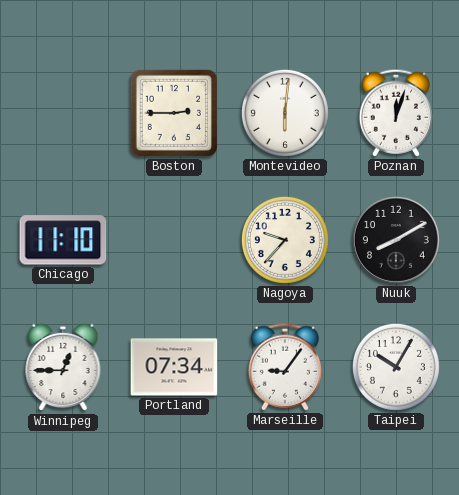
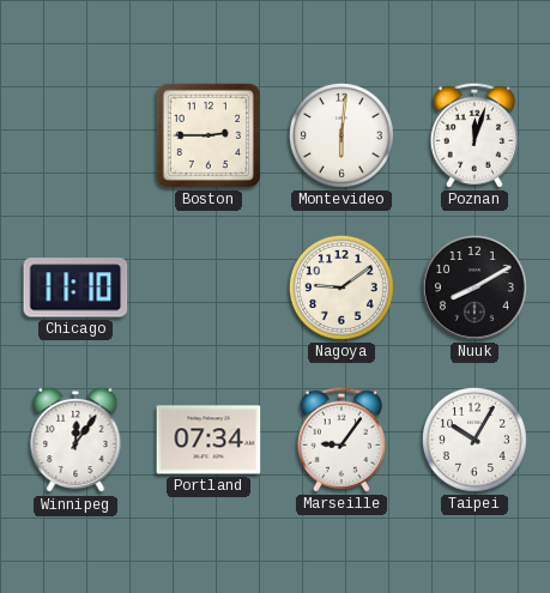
Nagoya: 9:37 -> 9:09 (342, 288)
Winnipeg: 12:45 -> 12:06 (75, 440)
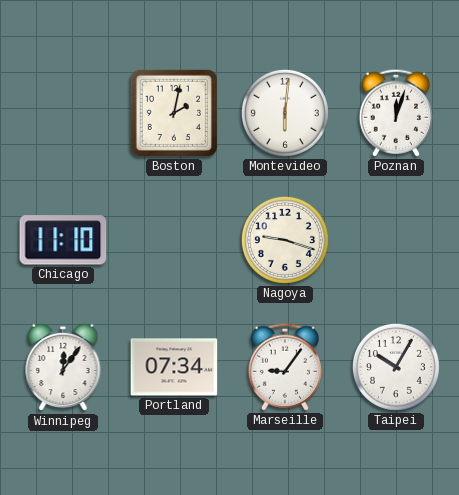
Boston: 2:45 -> 2:02 (174, 113)
Nagoya: 9:09 -> 9:18 (285, 240)
Nuuk: 8:10 -> none (475, 288)
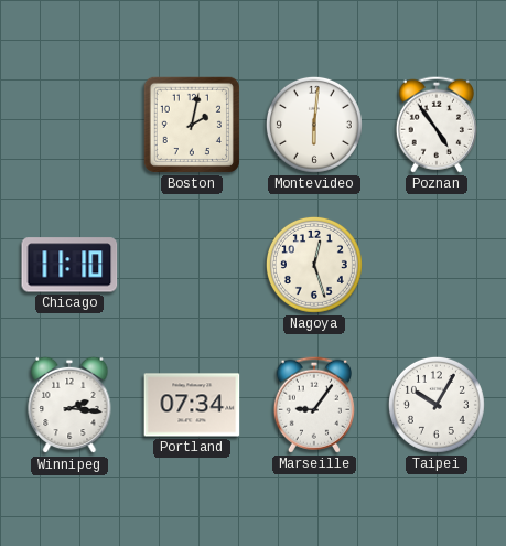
Poznan: 12:03 -> 4:54 (437, 125)
Nagoya: 9:18 -> 12:27 (314, 265)
Winnipeg: 12:06 -> 2:16 (69, 405)
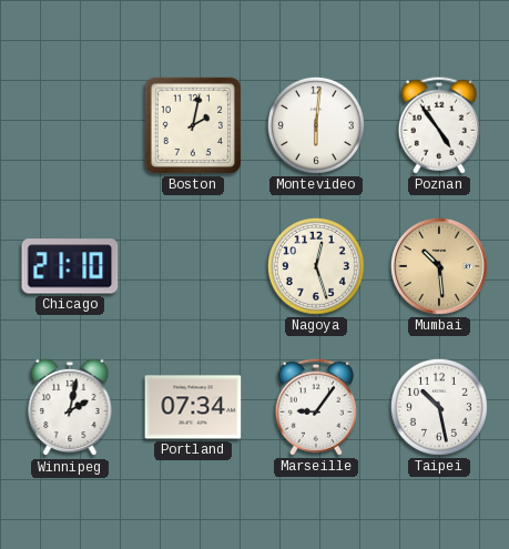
Chicago: 11:10 -> 21:10 (70, 266)
Mumbai: none -> 10:29 (439, 266)
Winnipeg: 2:16 -> 2:02 (70, 407)
Taipei: 10:05 -> 10:28 (439, 407)
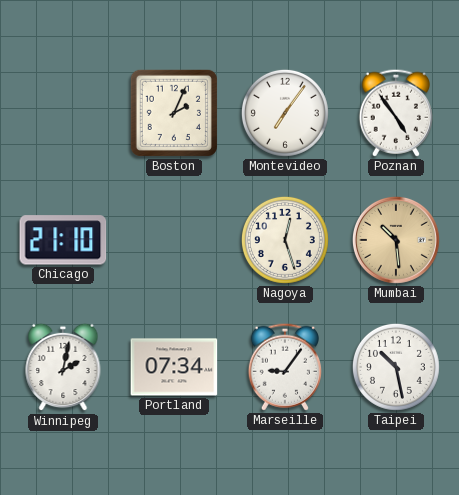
Boston: 2:02 -> 2:04 (174, 113)
Montevideo: 6:01 -> 7:06 (285, 113)
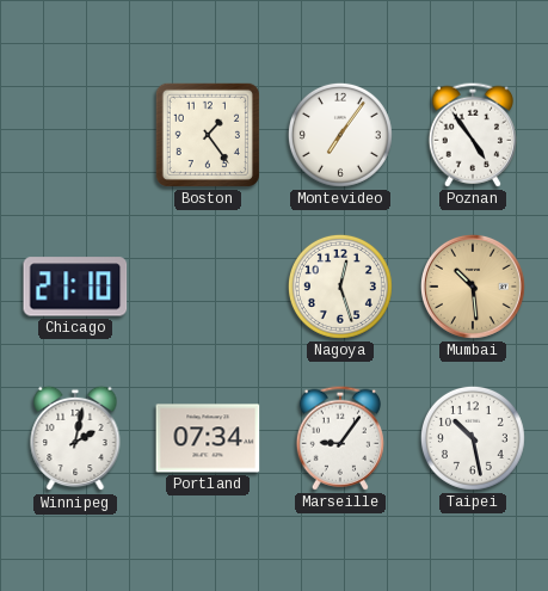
Boston: 2:04 -> 1:24 (208, 135)
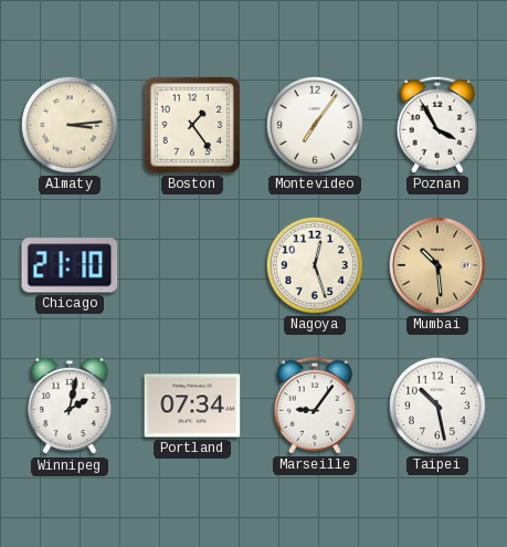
Almaty: none -> 3:14 (70, 125)
Poznan: 4:54 -> 3:55 (437, 125)
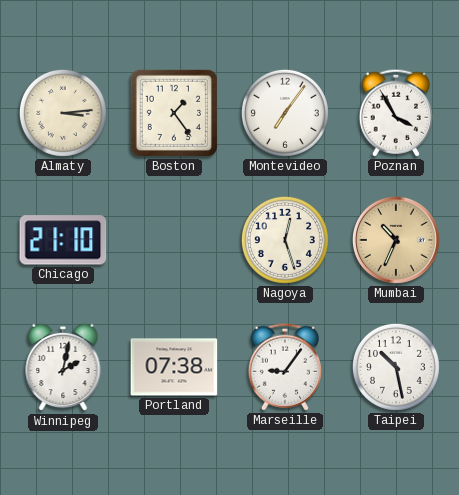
Mumbai: 10:29 -> 10:34 (396, 240)
Portland: 07:34 -> 07:38 (174, 367)
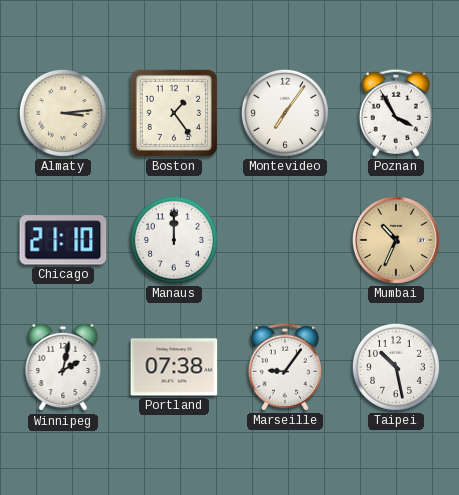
Manaus: none -> 12:00 (174, 240)
Nagoya: 12:27 -> none (285, 240)
